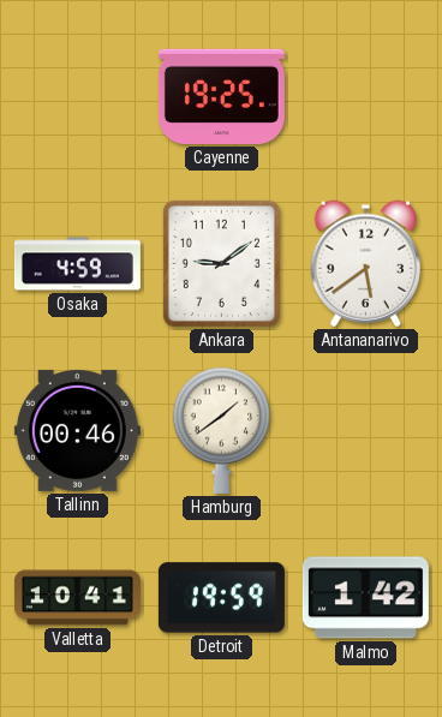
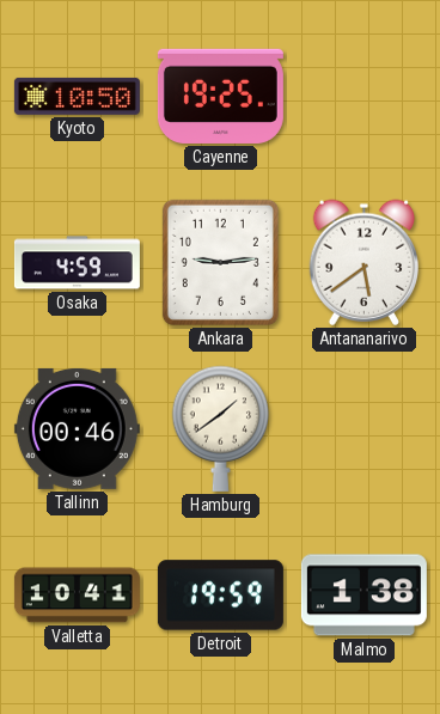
Kyoto: none -> 10:50 (77, 96)
Ankara: 9:09 -> 9:14 (220, 262)
Malmo: 1:42 -> 1:38 (363, 596)
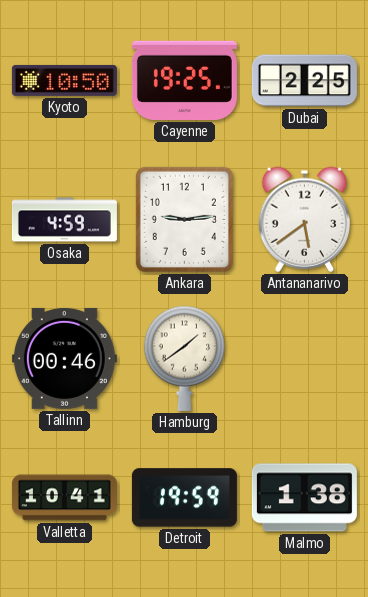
Dubai: none -> 2:25 (304, 81)
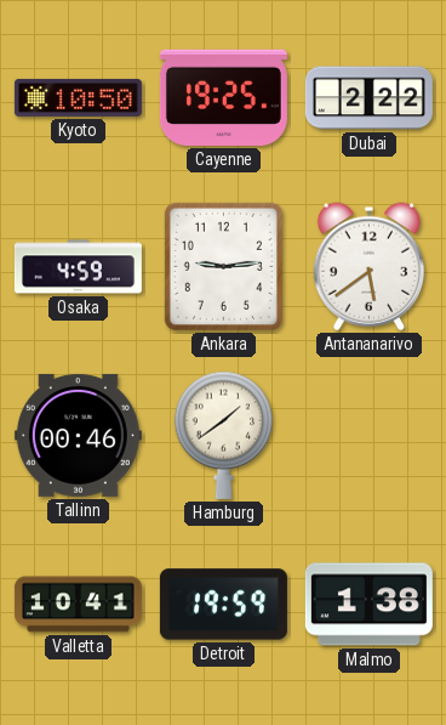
Dubai: 2:25 -> 2:22 (368, 98)
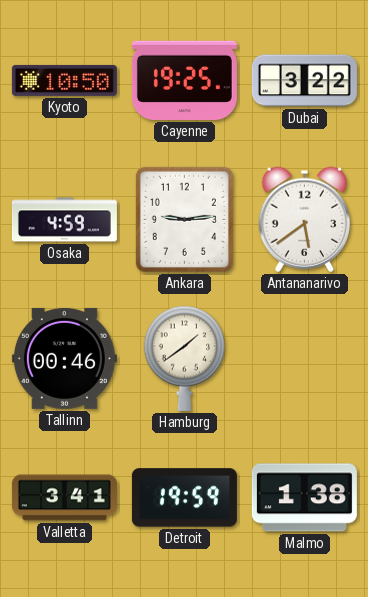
Dubai: 2:22 -> 3:22 (304, 81)
Valletta: 10:41 -> 3:41 (64, 498)
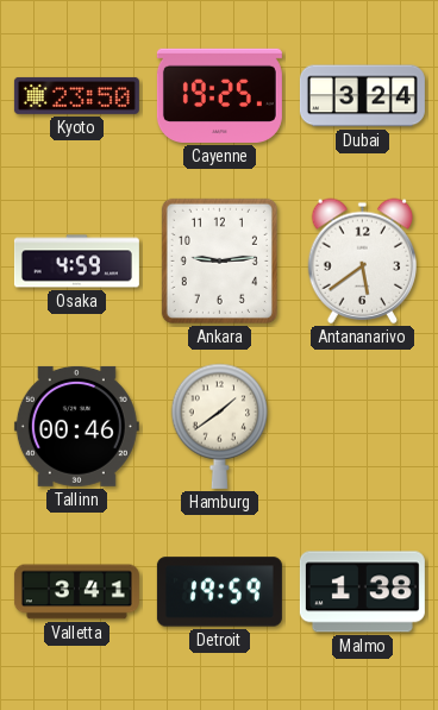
Kyoto: 10:50 -> 23:50 (76, 95)
Dubai: 3:22 -> 3:24 (362, 96)
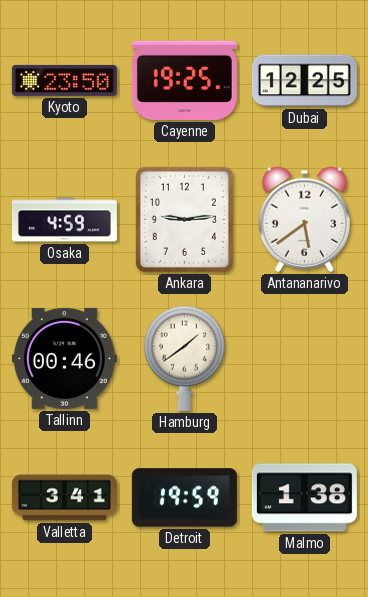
Dubai: 3:24 -> 12:25 (304, 81)
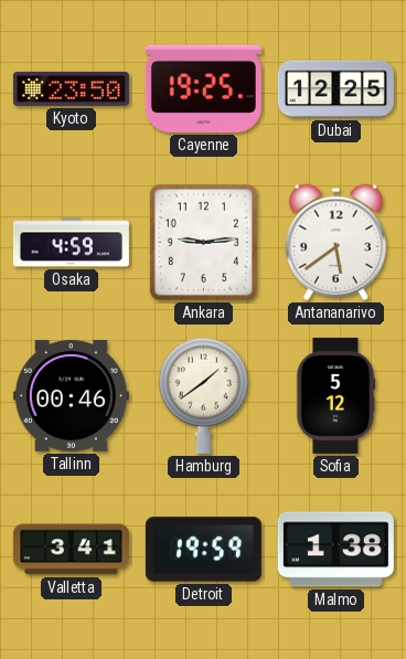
Sofia: none -> 5:12 (335, 395)
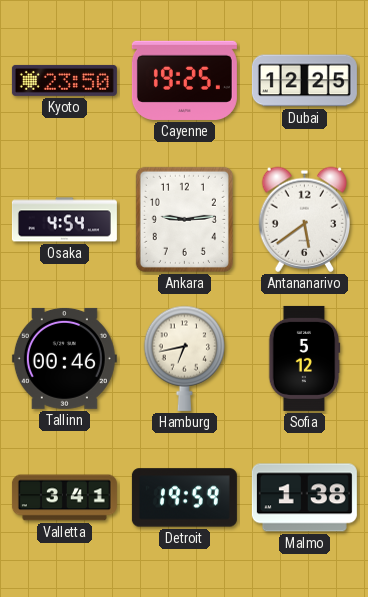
Osaka: 4:59 -> 4:54 (64, 220)
Hamburg: 1:39 -> 6:43 (185, 358)
